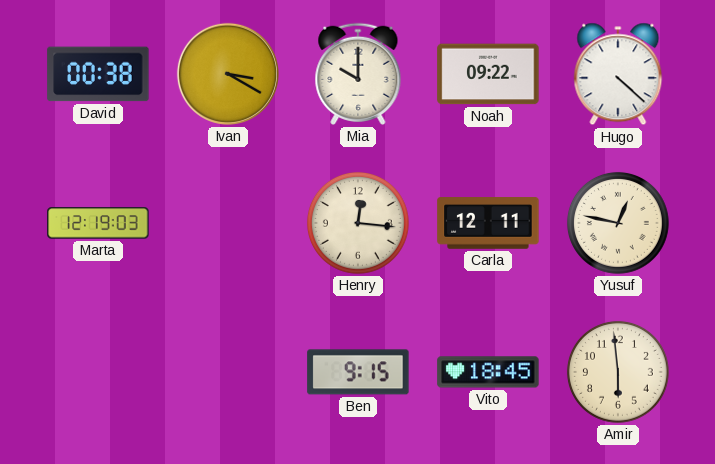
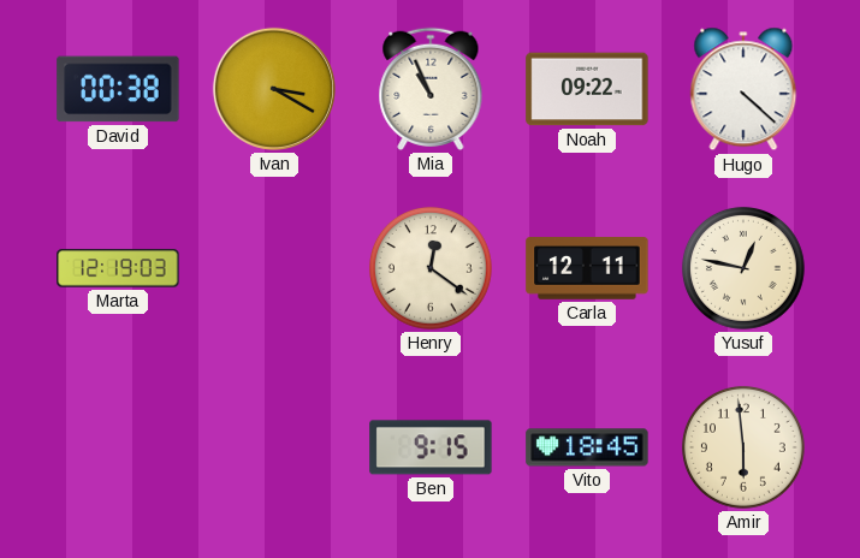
Mia: 10:00 -> 10:56 (431, 89)
Henry: 12:16 -> 12:21 (431, 268)
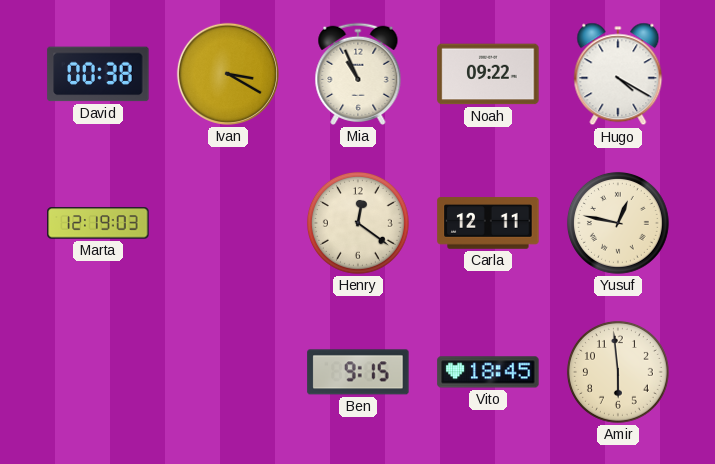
Hugo: 4:22 -> 4:20 (618, 74)
